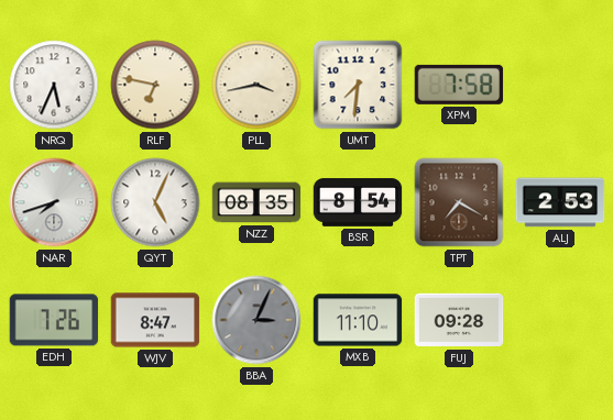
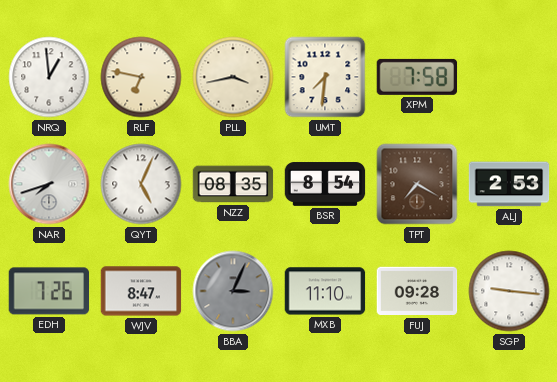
NRQ: 5:34 -> 12:59 (49, 77)
SGP: none -> 9:16 (509, 291)
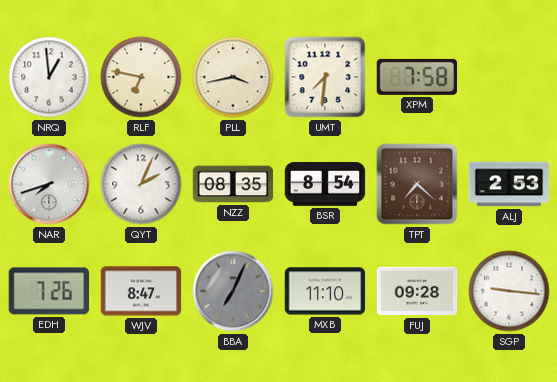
QYT: 5:04 -> 2:04 (141, 184)
TPT: 7:20 -> 7:22 (417, 184)
BBA: 3:04 -> 7:04 (233, 291)
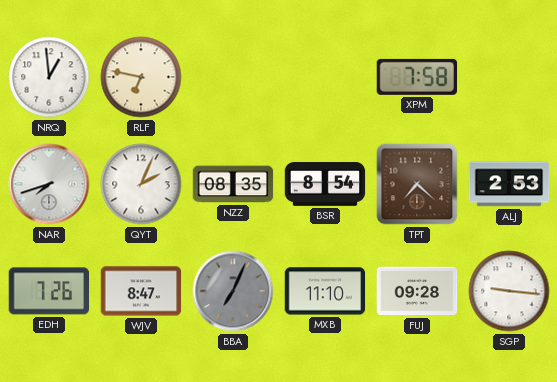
PLL: 3:43 -> none (233, 77)
UMT: 7:31 -> none (325, 77)
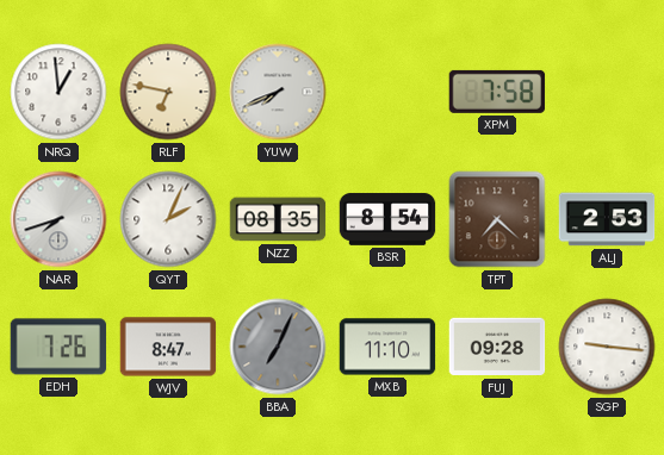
YUW: none -> 7:41 (278, 92)
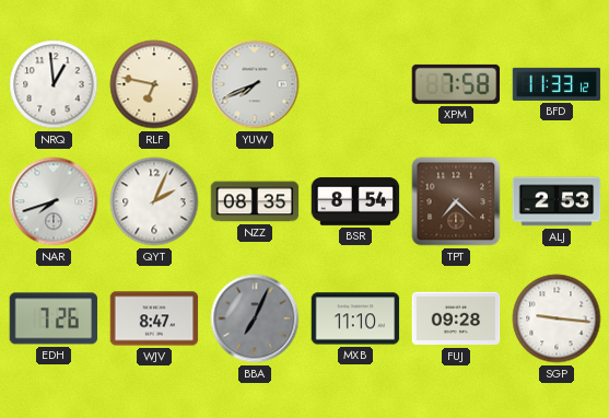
BFD: none -> 11:33 (557, 84)
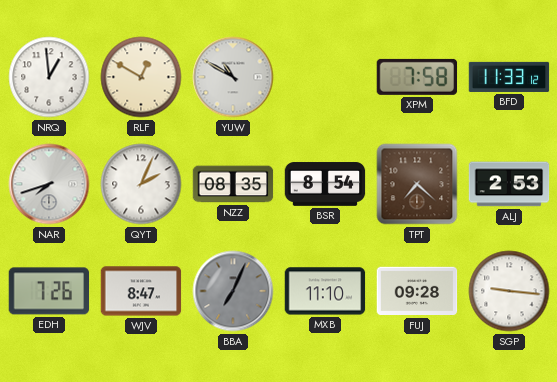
RLF: 6:47 -> 12:50 (141, 77)
YUW: 7:41 -> 10:50 (233, 77)
